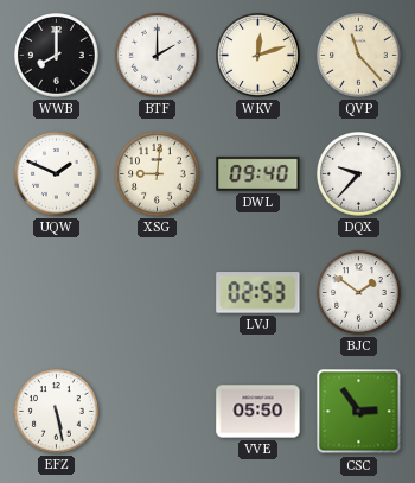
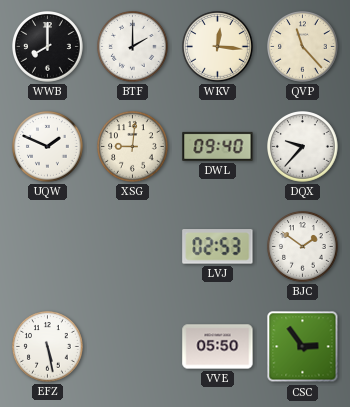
WKV: 12:12 -> 12:16 (218, 47)
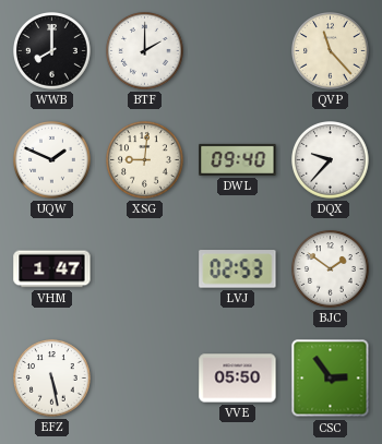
WKV: 12:16 -> none (218, 47)
VHM: none -> 1:47 (52, 269)
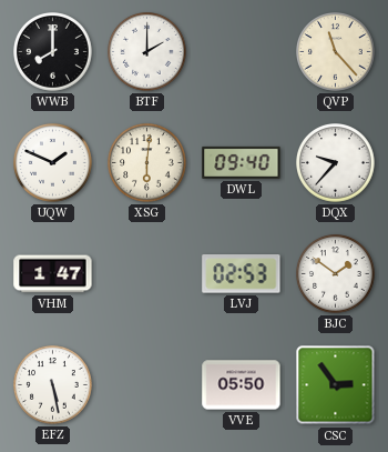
XSG: 9:01 -> 6:01 (147, 163)
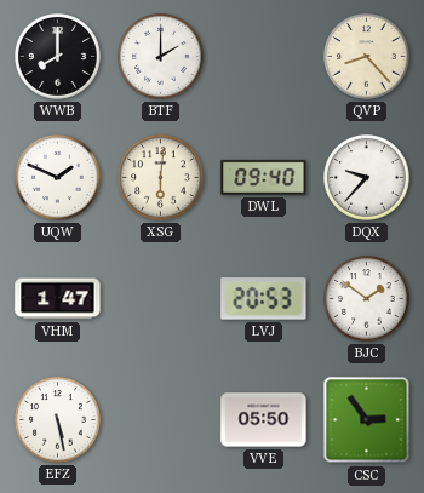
QVP: 11:23 -> 8:23 (367, 57)
LVJ: 02:53 -> 20:53 (264, 299)
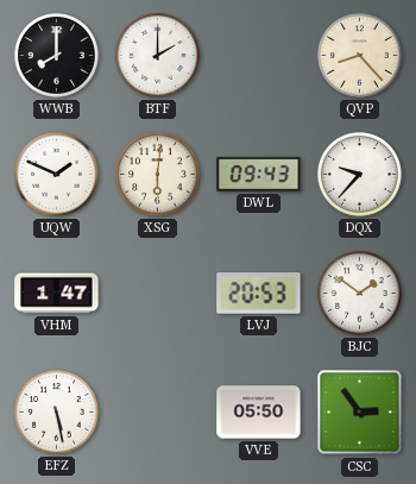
DWL: 09:40 -> 09:43 (259, 174)
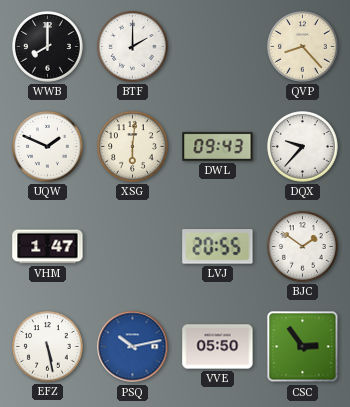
LVJ: 20:53 -> 20:55 (218, 247)
PSQ: none -> 10:13 (133, 347)
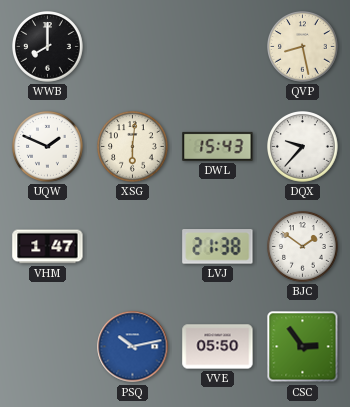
BTF: 2:00 -> none (133, 47)
QVP: 8:23 -> 8:28 (303, 47)
DWL: 09:43 -> 15:43 (218, 146)
LVJ: 20:55 -> 21:38 (218, 247)
EFZ: 5:28 -> none (48, 347)
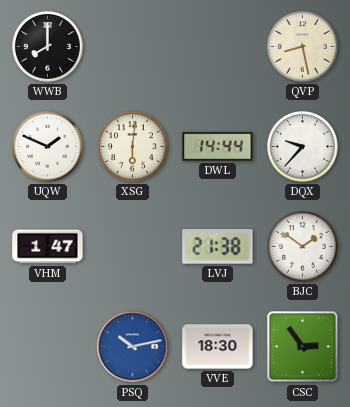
DWL: 15:43 -> 14:44 (218, 146)
VVE: 05:50 -> 18:30 (218, 347)
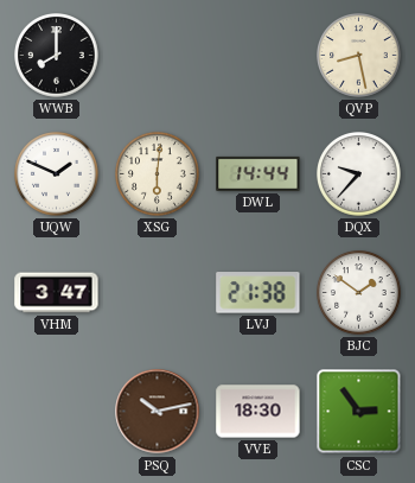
VHM: 1:47 -> 3:47 (57, 293)
PSQ dial: blue -> brown (158, 412)
